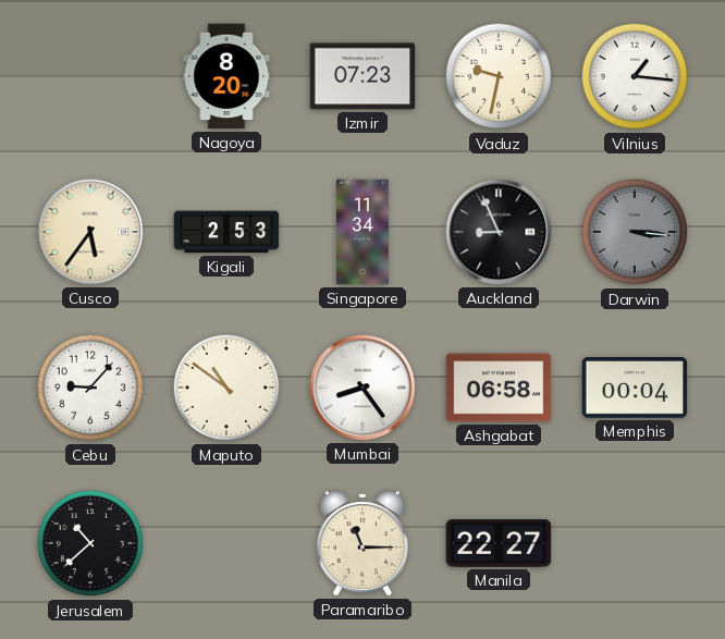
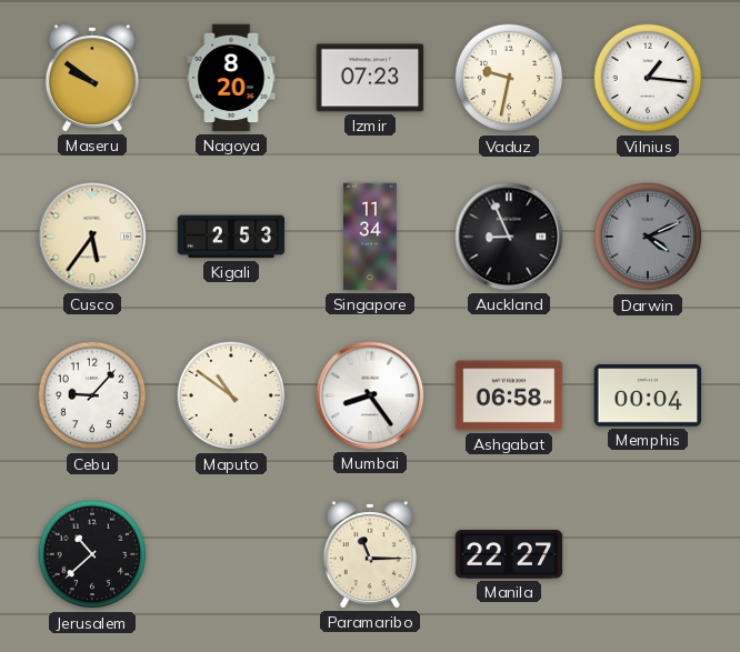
Maseru: none -> 9:51 (92, 78)
Darwin: 3:16 -> 4:11 (648, 237)
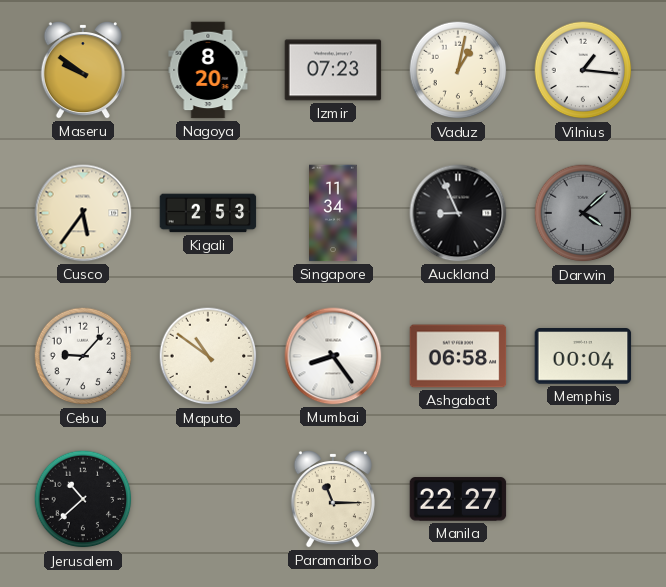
Vaduz: 9:32 -> 1:02 (458, 70)
Darwin: 4:11 -> 4:08 (583, 213)
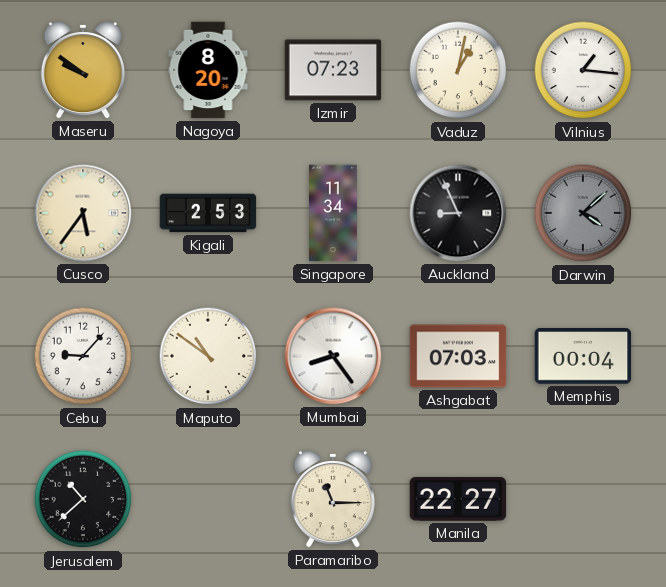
Ashgabat: 06:58 -> 07:03 (458, 356)
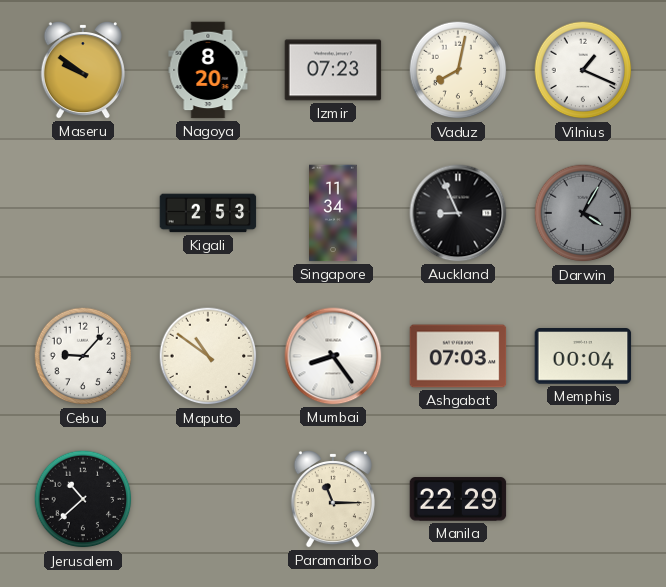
Vaduz: 1:02 -> 8:02 (458, 70)
Vilnius: 1:16 -> 1:19 (583, 70)
Cusco: 5:36 -> none (83, 213)
Darwin: 4:08 -> 4:05 (583, 213)
Manila: 22:27 -> 22:29 (458, 499)
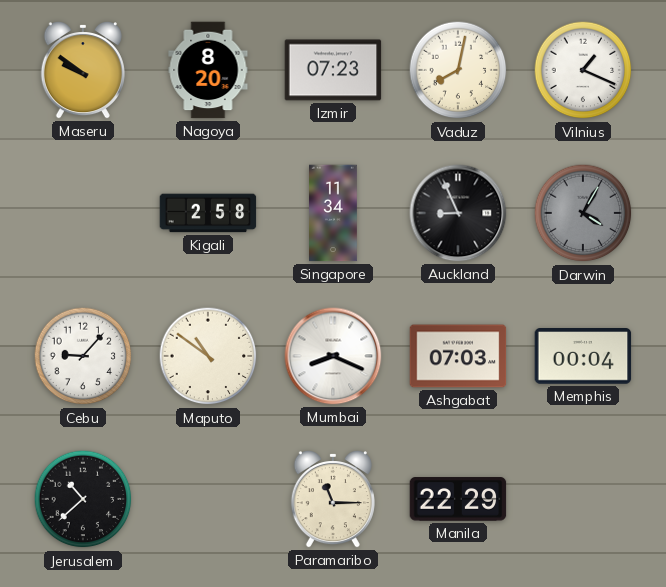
Kigali: 2:53 -> 2:58 (208, 213)
Mumbai: 8:24 -> 8:19 (333, 356)
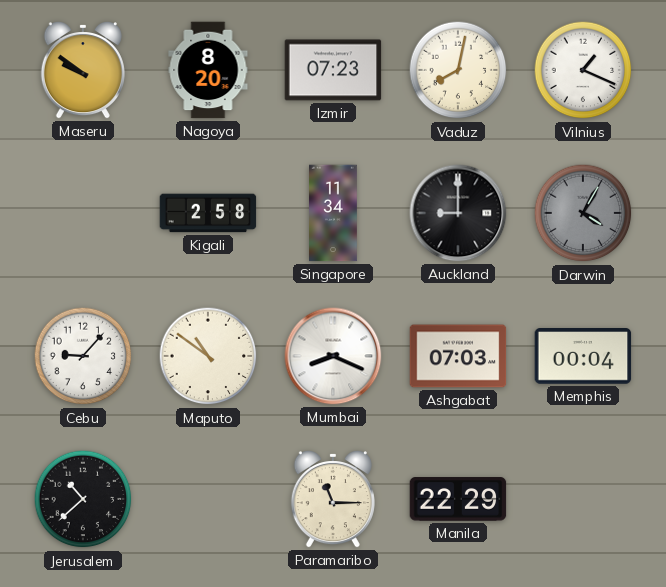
Auckland: 8:56 -> 9:00 (458, 213)
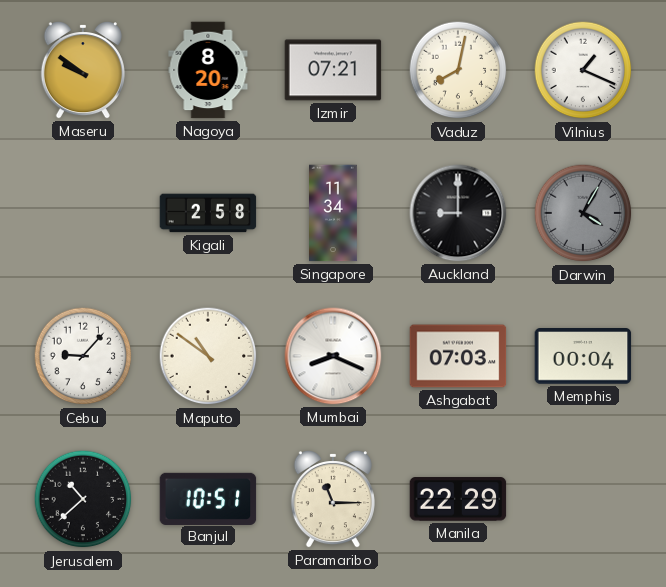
Izmir: 07:23 -> 07:21 (333, 70)
Banjul: none -> 10:51 (208, 498)
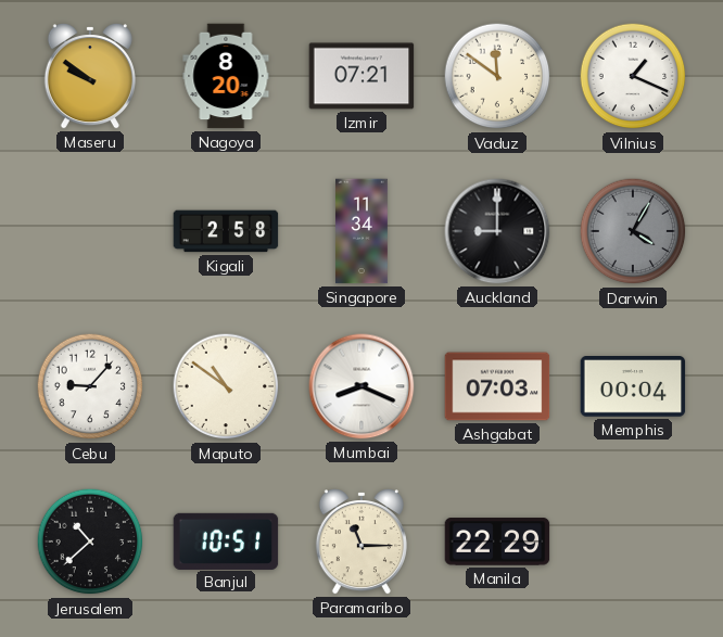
Vaduz: 8:02 -> 11:51 (497, 76)
